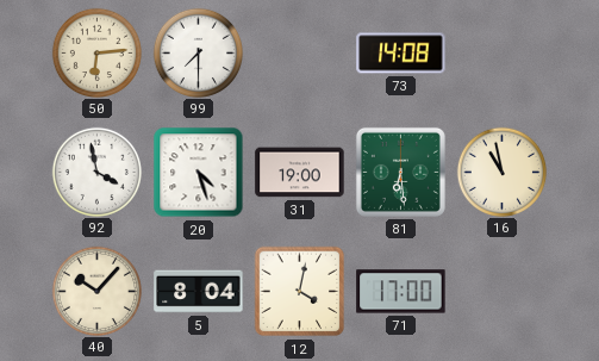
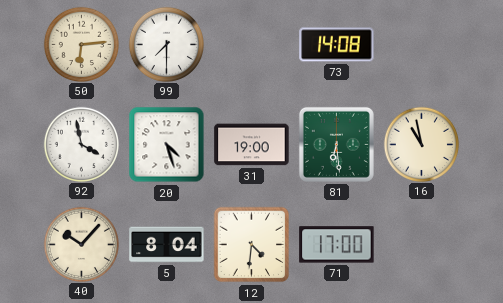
12: 4:02 -> 4:31 (252, 245)
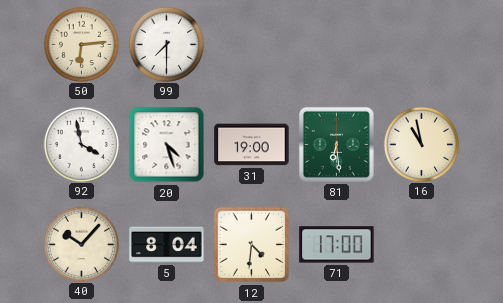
73: 14:08 -> none (337, 45)
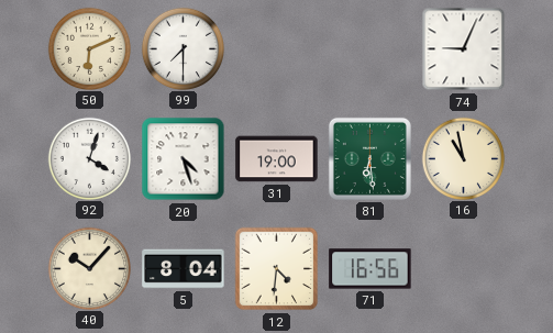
50: 6:14 -> 6:11 (89, 48)
74: none -> 9:04 (464, 49)
92: 3:58 -> 4:03 (89, 158)
71: 17:00 -> 16:56 (370, 269)
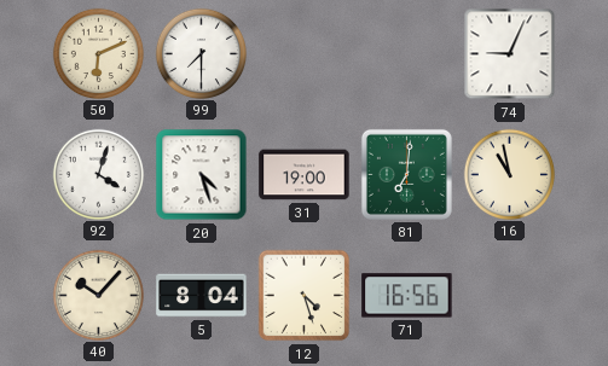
81: 6:29 -> 7:01 (406, 174)
12: 4:31 -> 4:27 (305, 296)
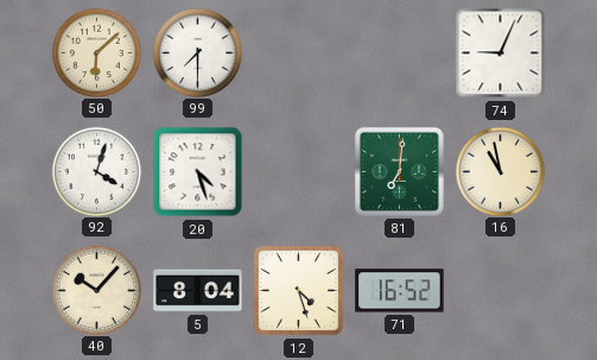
50: 6:11 -> 6:08 (96, 52)
31: 19:00 -> none (305, 175)
71: 16:56 -> 16:52 (400, 291)
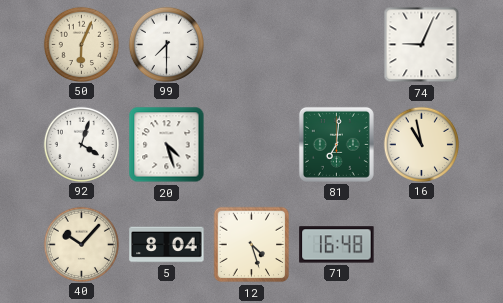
50: 6:08 -> 6:04 (81, 44)
71: 16:52 -> 16:48 (337, 245)
